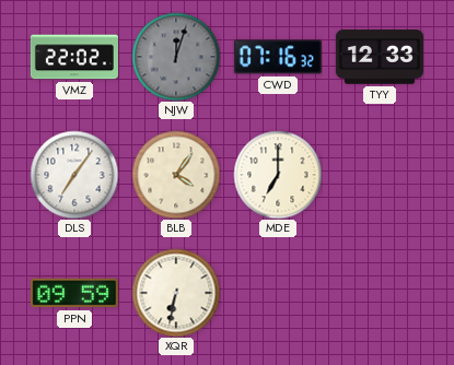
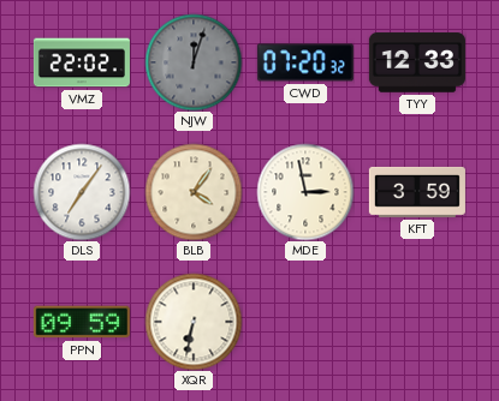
CWD: 07:16 -> 07:20 (305, 62)
MDE: 7:00 -> 2:58 (305, 192)
KFT: none -> 3:59 (417, 192)
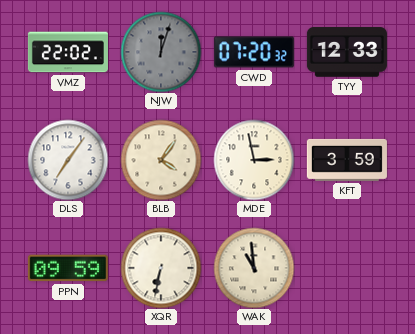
WAK: none -> 10:59 (254, 268)
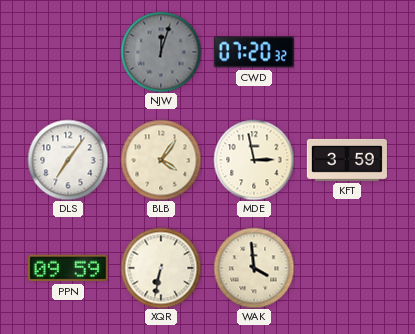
VMZ: 22:02 -> none (68, 52)
TYY: 12:33 -> none (347, 52)
WAK: 10:59 -> 3:59 (254, 268)
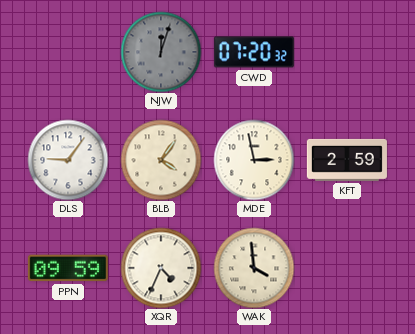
DLS: 7:06 -> 9:06 (68, 160)
KFT: 3:59 -> 2:59 (347, 160)
XQR: 6:32 -> 4:34 (161, 268)
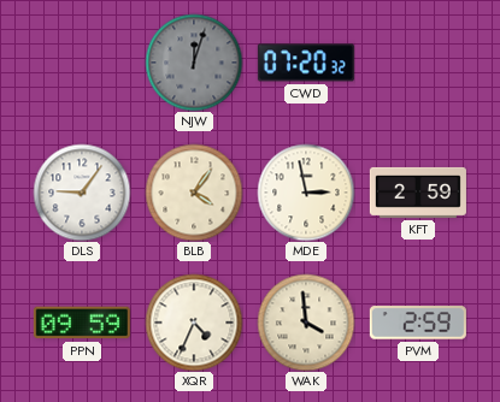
PVM: none -> 2:59 (418, 323)
